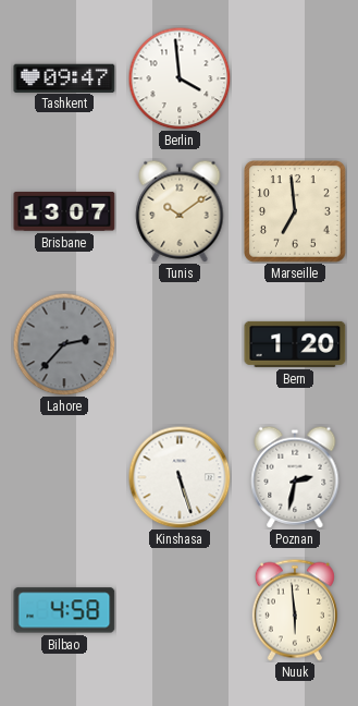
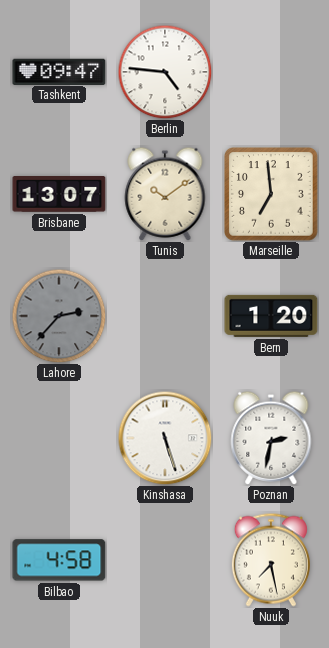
Berlin: 3:59 -> 4:46 (165, 72)
Nuuk: 5:59 -> 7:28 (271, 560)
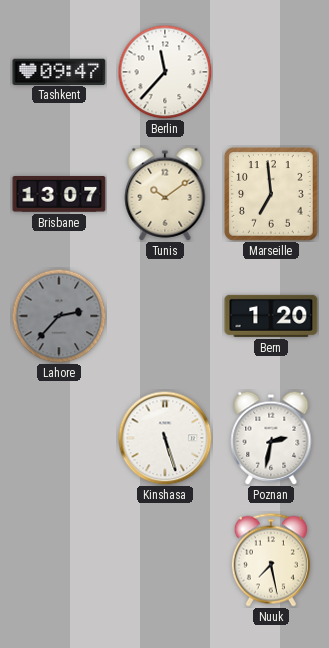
Berlin: 4:46 -> 11:37 (165, 72)
Bilbao: 4:58 -> none (59, 560)
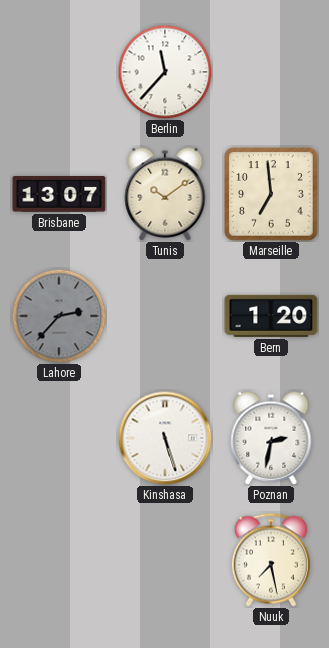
Tashkent: 09:47 -> none (59, 71)
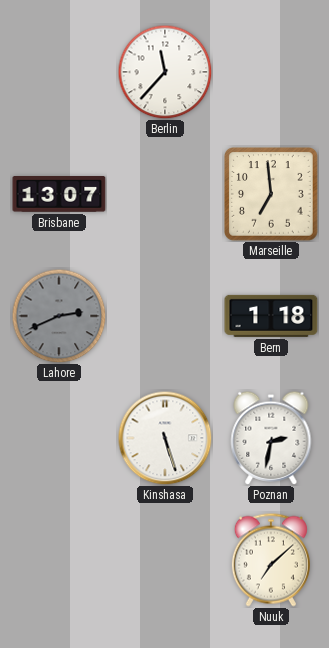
Tunis: 10:09 -> none (165, 194)
Lahore: 2:37 -> 2:41 (59, 316)
Bern: 1:20 -> 1:18 (271, 316)
Nuuk: 7:28 -> 7:08 (271, 560)
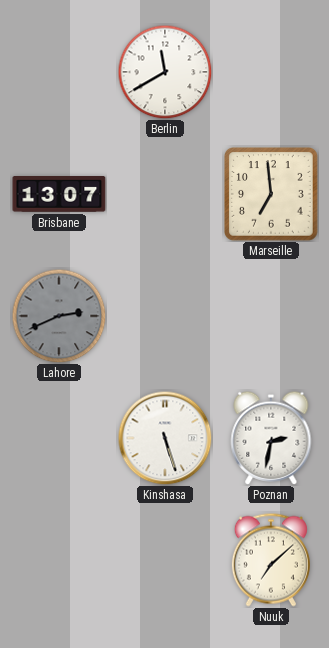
Berlin: 11:37 -> 11:40 (165, 72)
Bern: 1:18 -> none (271, 316)
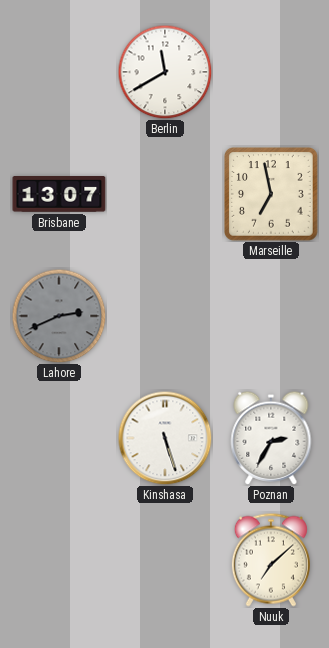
Marseille: 6:59 -> 6:58 (272, 195)
Poznan: 2:32 -> 2:35 (271, 438)
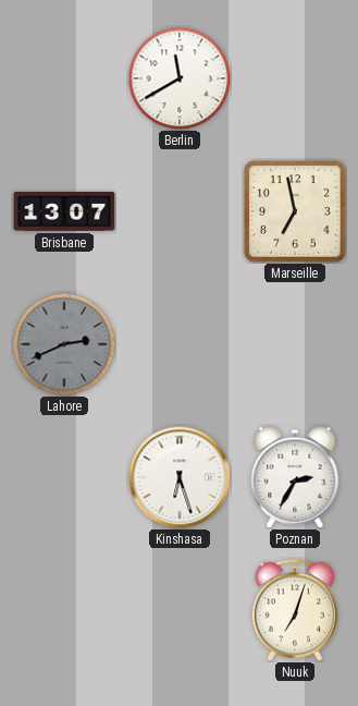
Kinshasa: 5:27 -> 6:27 (180, 477)
Nuuk: 7:08 -> 7:03 (295, 610)
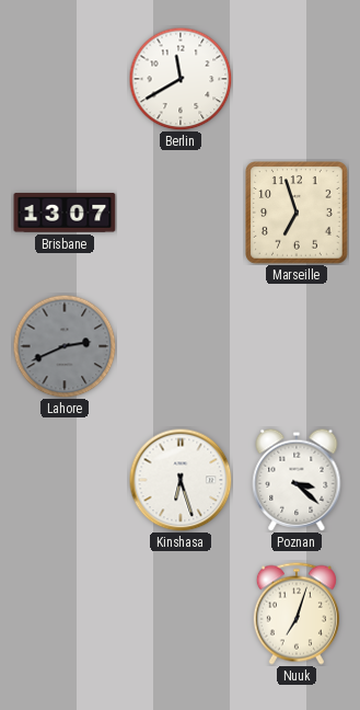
Marseille: 6:58 -> 6:57 (298, 214)
Poznan: 2:35 -> 3:22 (297, 480)
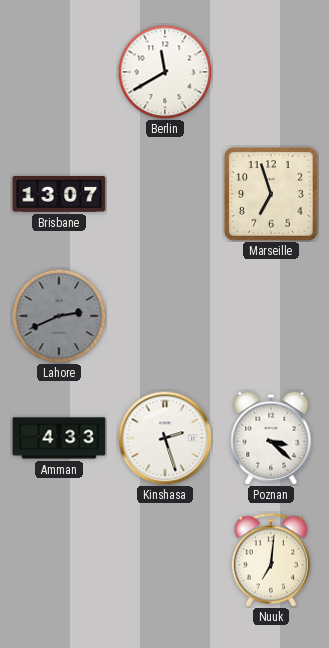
Amman: none -> 4:33 (59, 438)
Kinshasa: 6:27 -> 2:27 (165, 438)
Nuuk: 7:03 -> 7:01 (271, 560)
